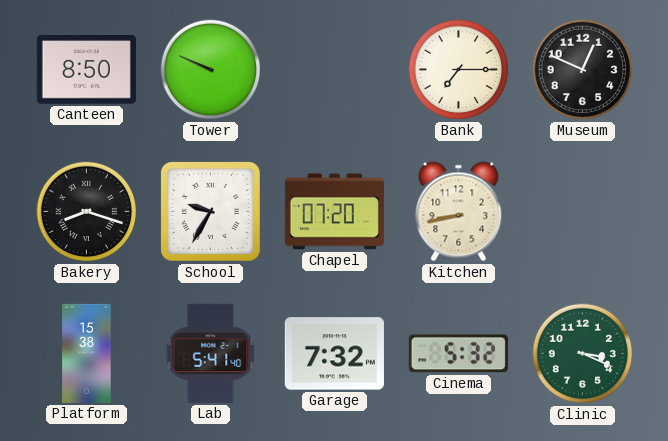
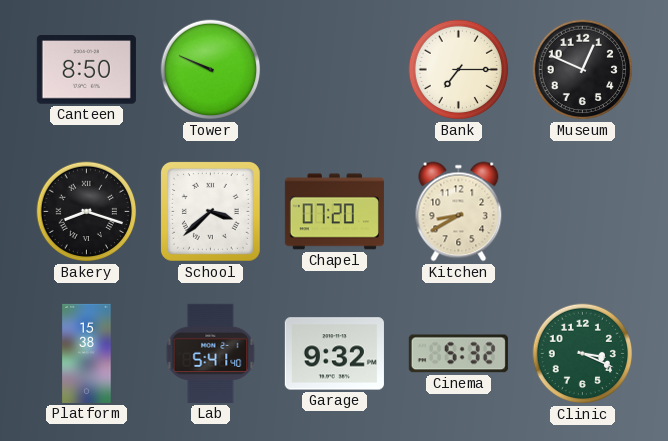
School: 9:35 -> 3:38 (210, 211)
Kitchen: 8:43 -> 8:40 (459, 212)
Garage: 7:32 -> 9:32 (334, 354)
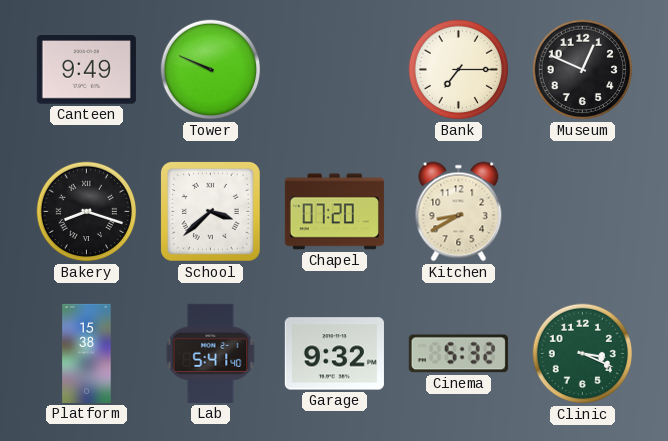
Canteen: 8:50 -> 9:49 (86, 70)
